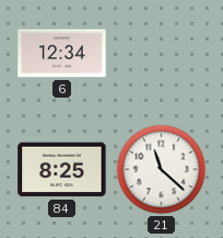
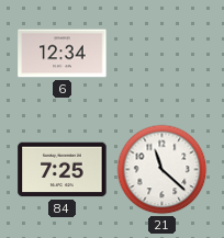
84: 8:25 -> 7:25 (63, 170)
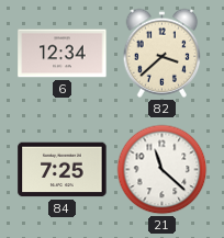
82: none -> 3:38 (163, 53)
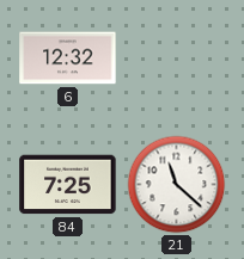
6: 12:34 -> 12:32 (68, 58)
82: 3:38 -> none (163, 53)
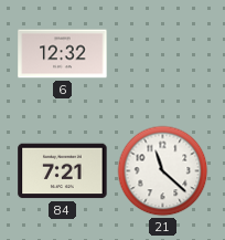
84: 7:25 -> 7:21 (63, 171)
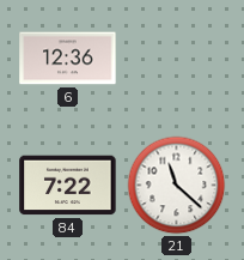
6: 12:32 -> 12:36 (68, 59)
84: 7:21 -> 7:22 (68, 186)
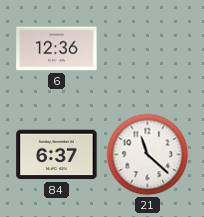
84: 7:22 -> 6:37 (57, 155)
